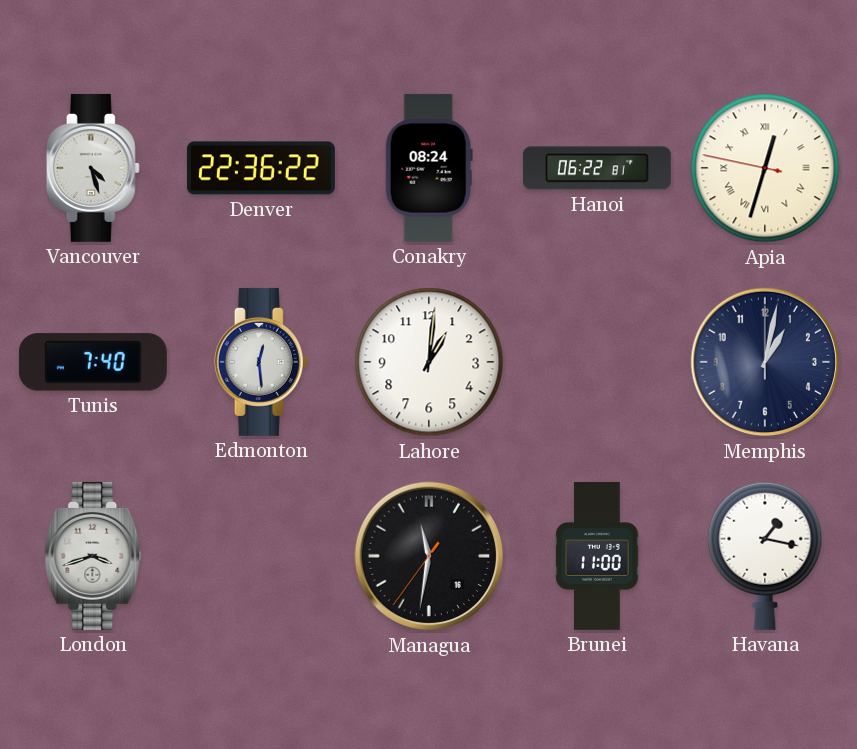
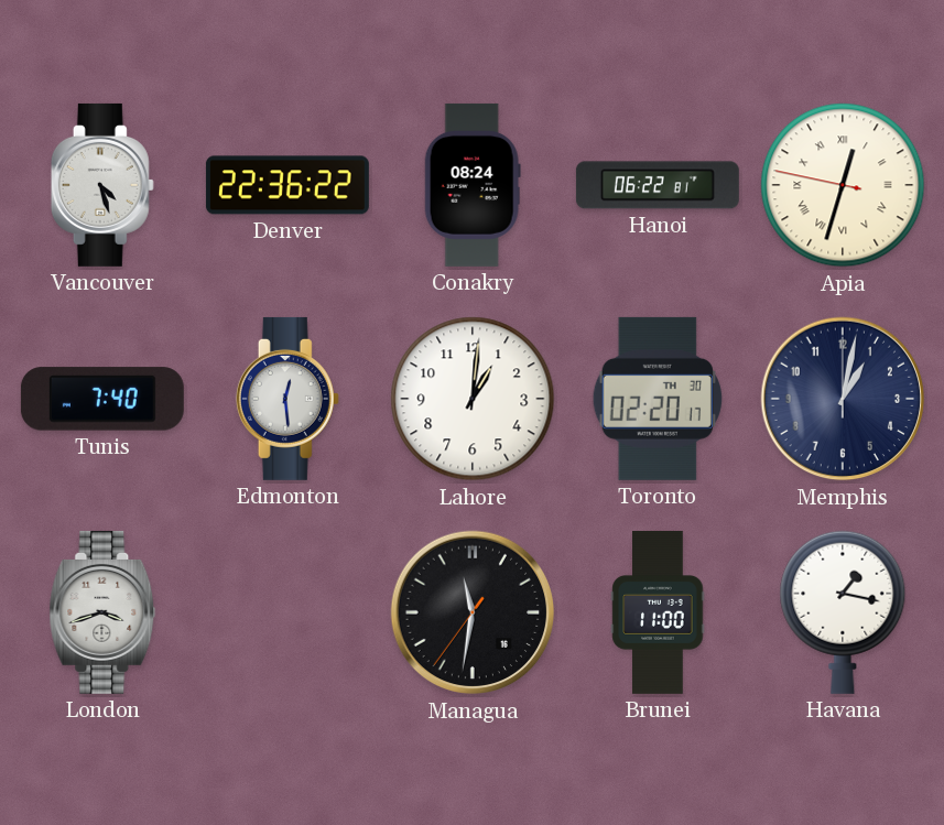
Toronto: none -> 02:20 (658, 399)
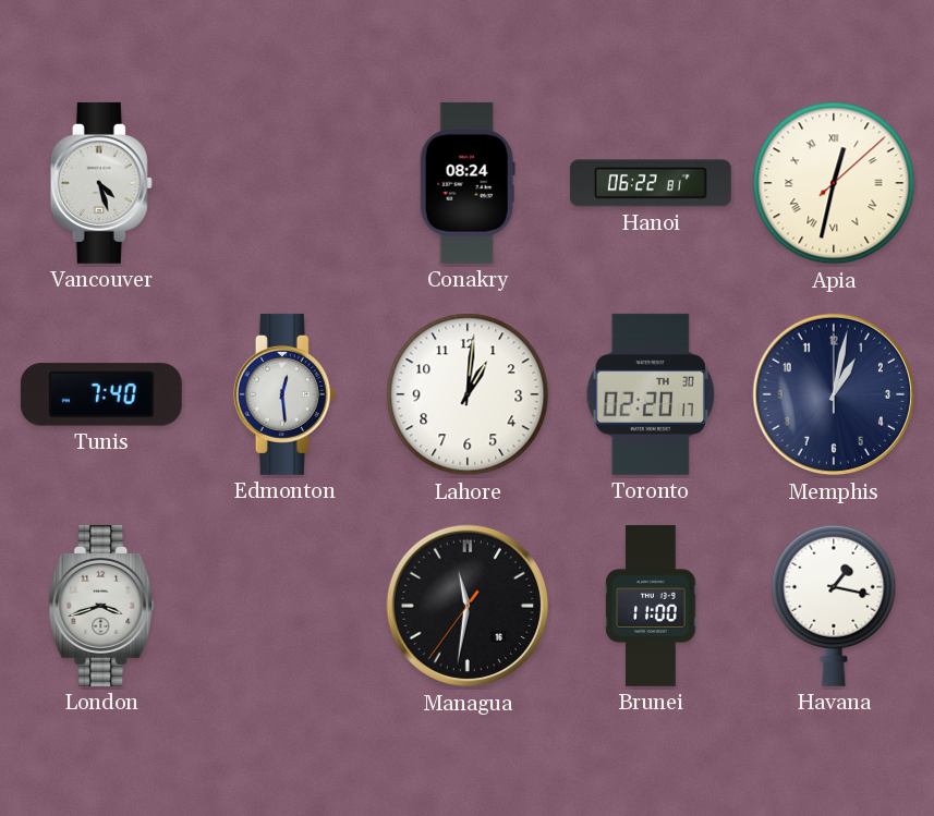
Denver: 22:36 -> none (287, 185)
Apia: 12:32:47 -> 12:32:08 (834, 183)
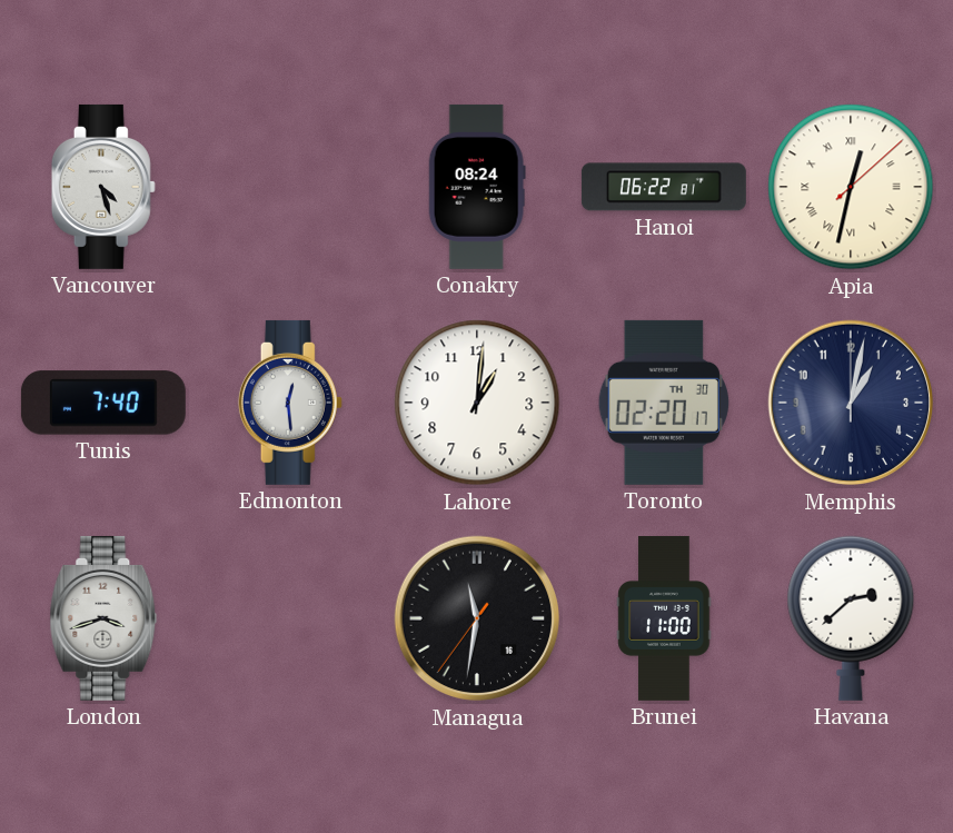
Havana: 1:17 -> 2:38 (851, 618)
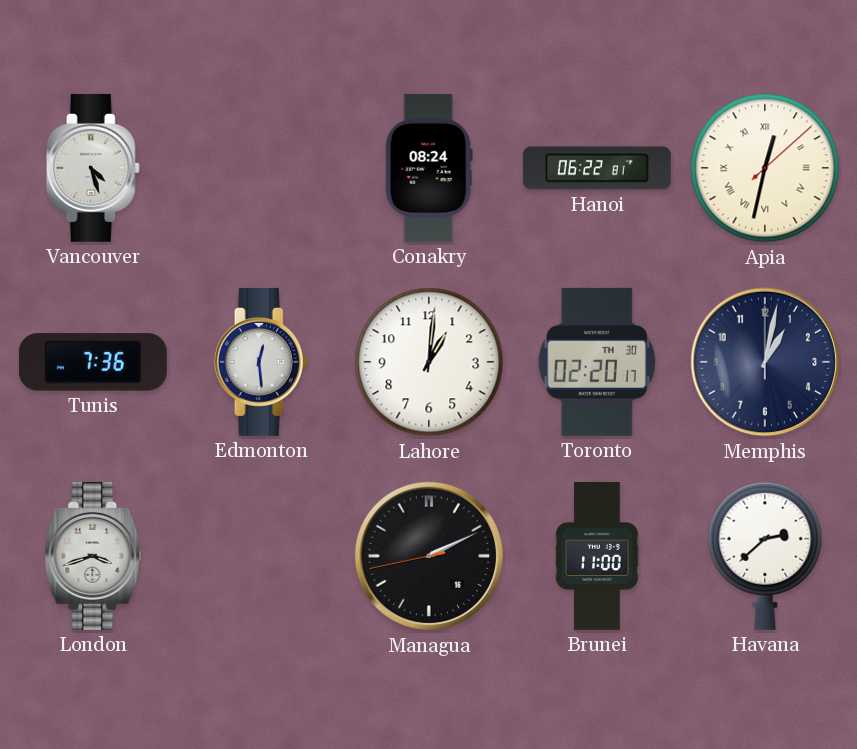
Tunis: 7:40 -> 7:36 (93, 362)
Managua: 11:31 -> 2:10 (429, 556)
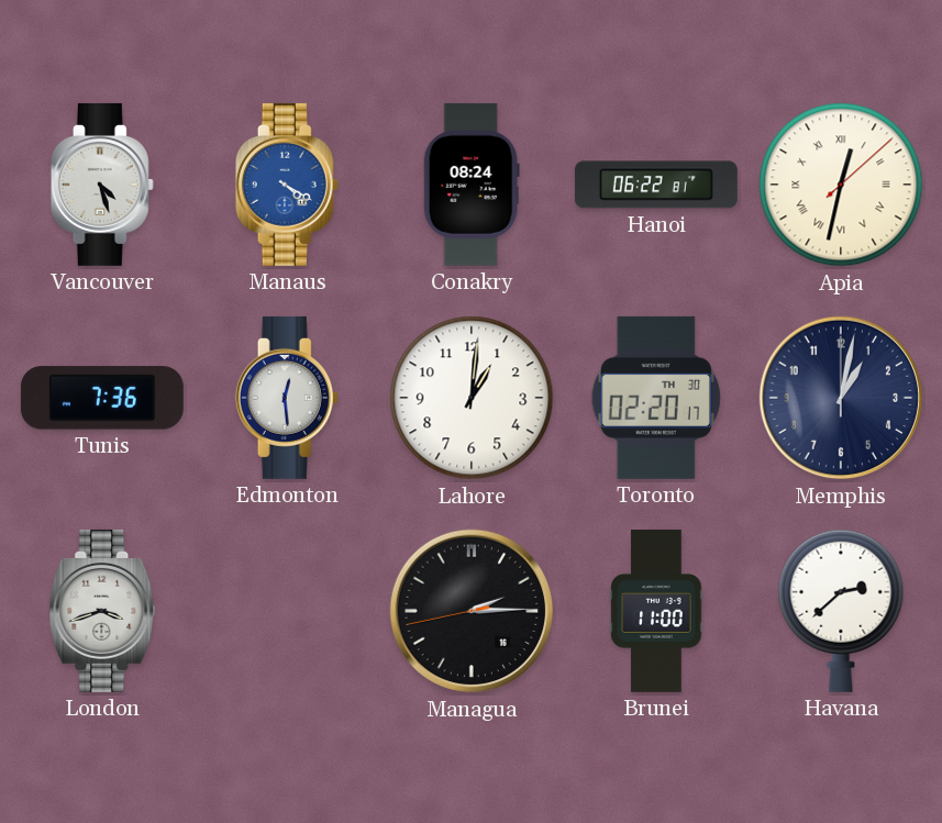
Manaus: none -> 4:20 (287, 185)
Managua: 2:10 -> 2:14 (472, 611)
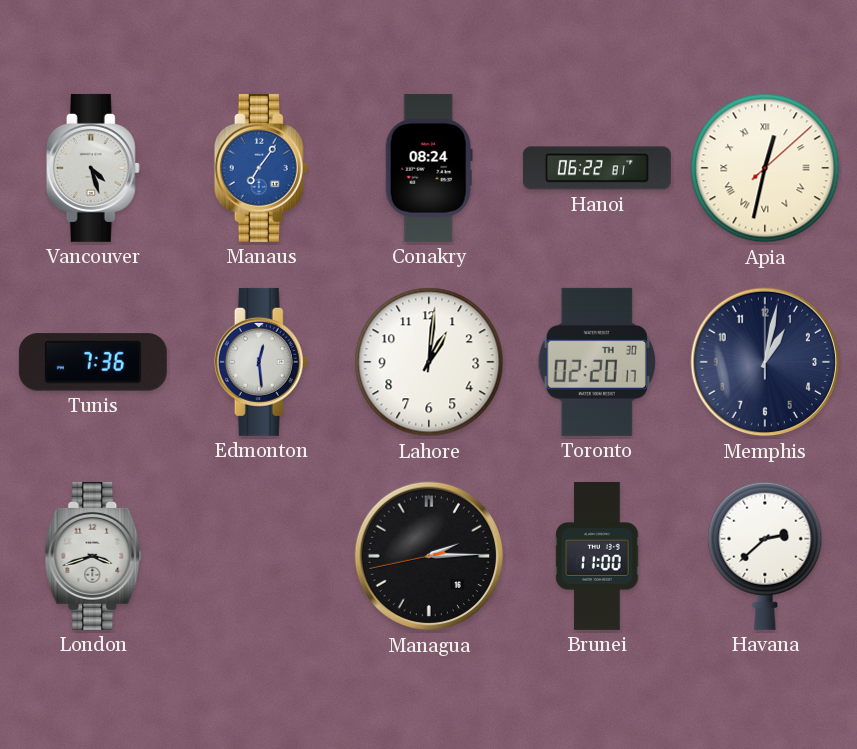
Manaus: 4:20 -> 7:06 (261, 168)
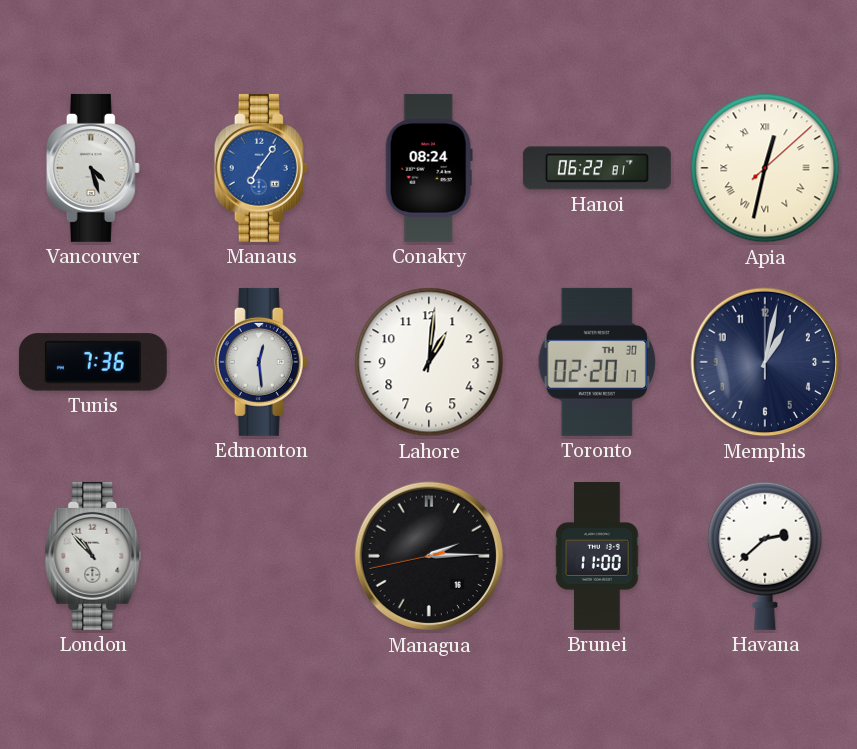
London: 3:42 -> 10:53 (93, 556)
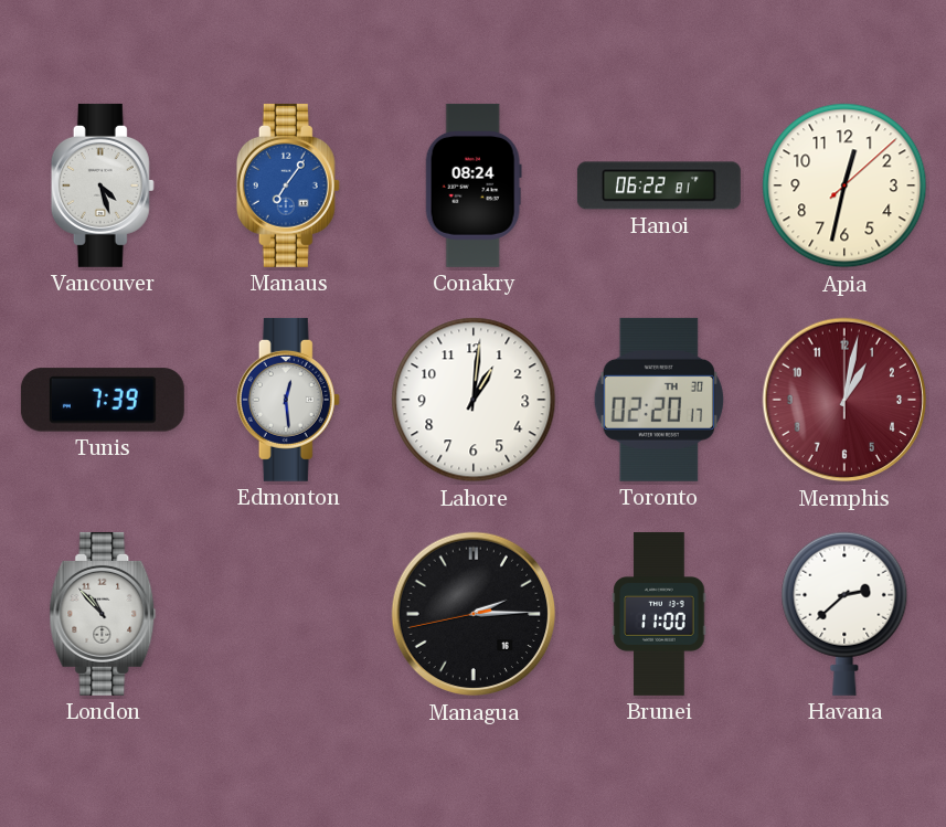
Apia numerals: Roman -> Arabic (844, 185)
Tunis: 7:36 -> 7:39 (103, 400)
Memphis dial: navy -> burgundy (844, 400)
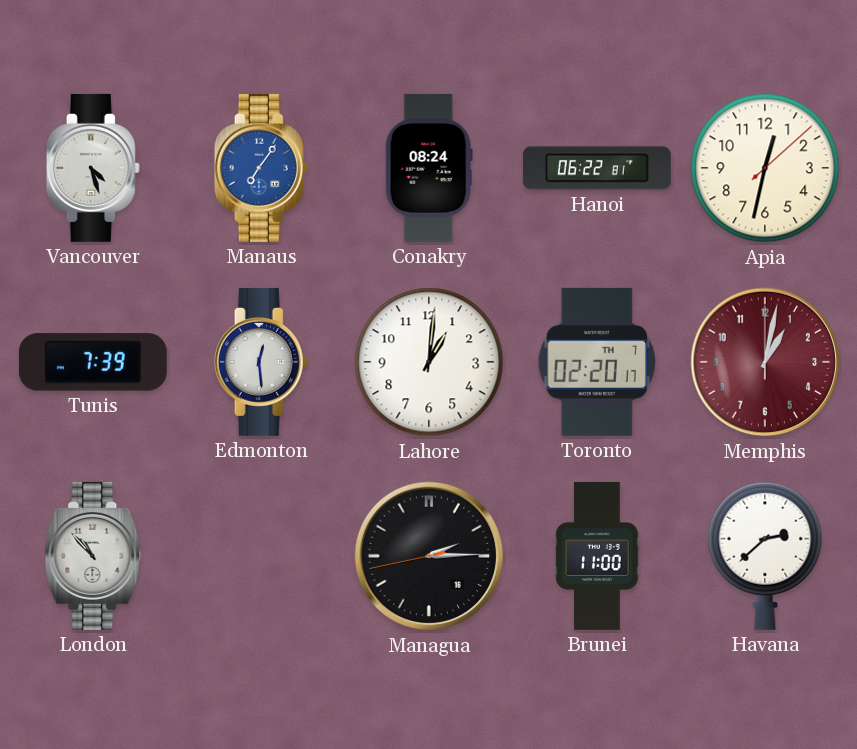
Toronto date: TH 30 -> TH 7 (597, 362)
